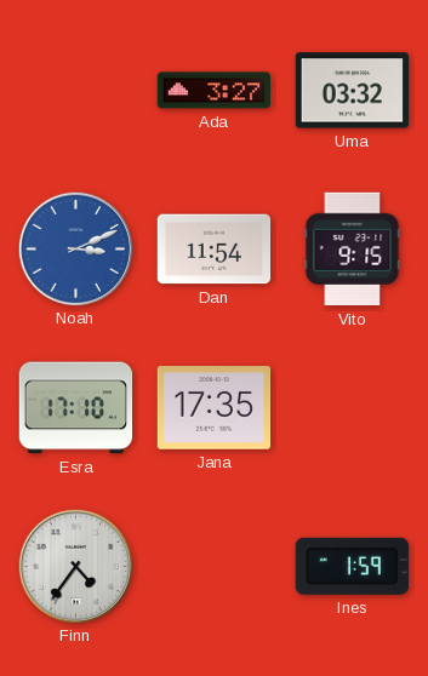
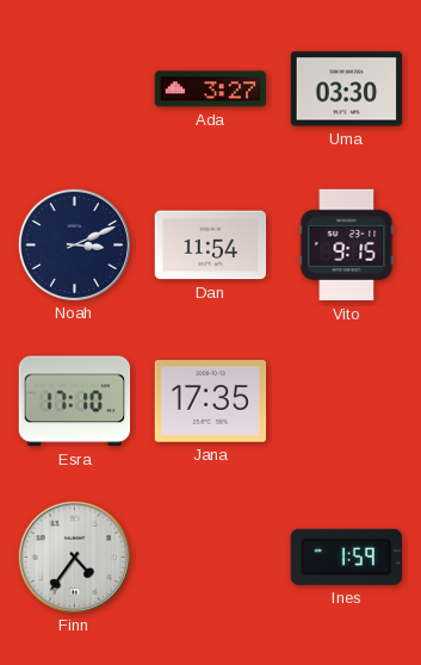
Uma: 03:32 -> 03:30 (347, 89)
Noah dial: blue -> navy (74, 244)
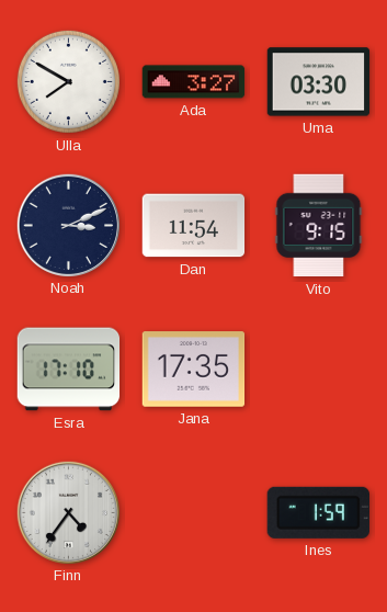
Ulla: none -> 7:50 (68, 81)
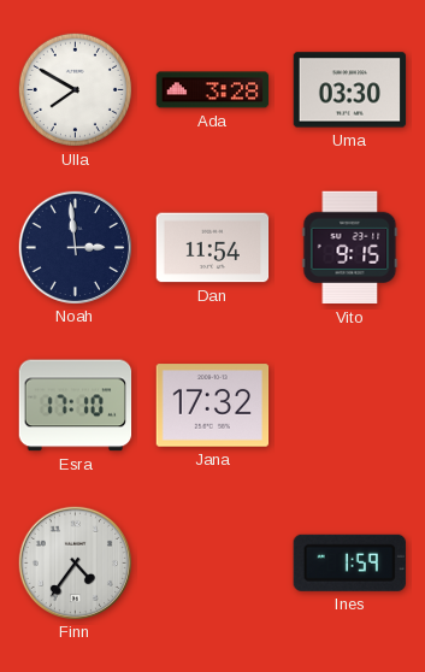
Ada: 3:27 -> 3:28 (213, 90)
Noah: 3:11 -> 2:59 (75, 247)
Jana: 17:35 -> 17:32 (213, 406)
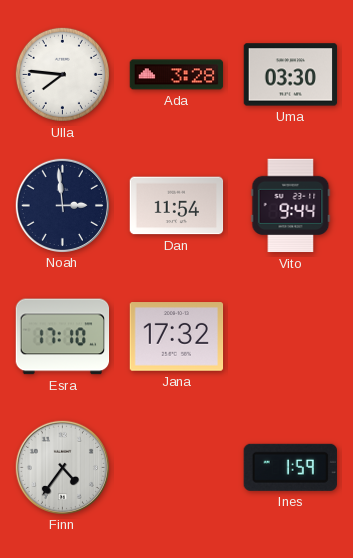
Ulla: 7:50 -> 7:46 (62, 74)
Vito: 9:15 -> 9:44 (291, 206)
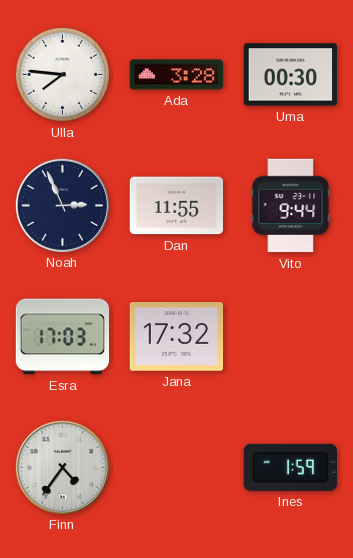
Uma: 03:30 -> 00:30 (291, 75)
Noah: 2:59 -> 2:56 (62, 205)
Dan: 11:54 -> 11:55 (177, 206)
Esra: 17:10 -> 17:03 (63, 337)
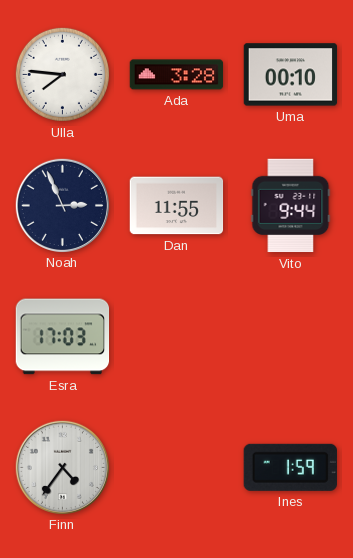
Uma: 00:30 -> 00:10 (291, 75)
Jana: 17:32 -> none (177, 337)
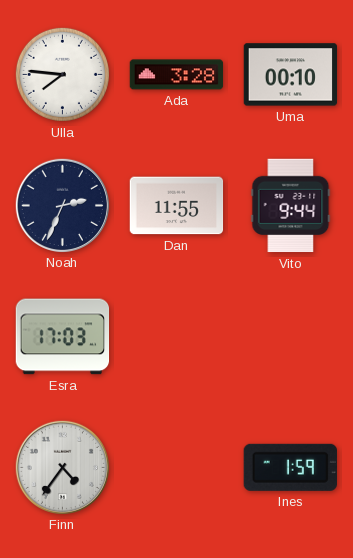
Noah: 2:56 -> 2:34 (62, 205)
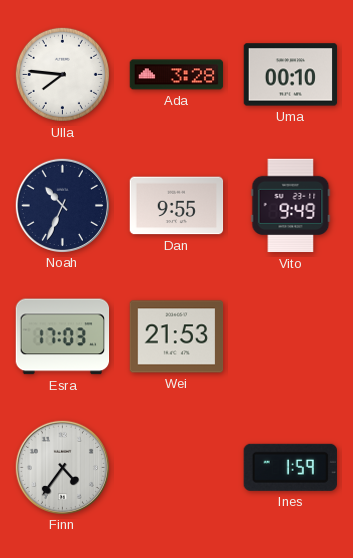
Noah: 2:34 -> 10:34 (62, 205)
Dan: 11:55 -> 9:55 (177, 206)
Vito: 9:44 -> 9:49 (291, 206)
Wei: none -> 21:53 (177, 337)
